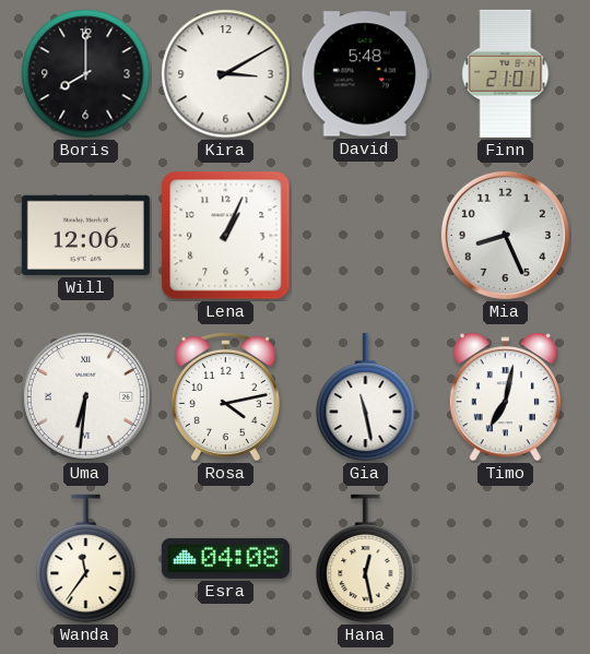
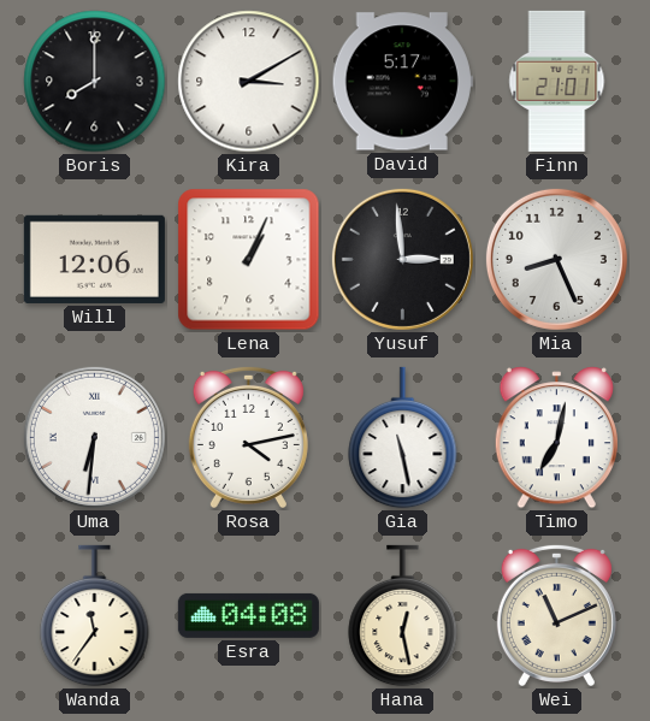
David: 5:48 -> 5:17 (402, 82)
Yusuf: none -> 2:59 (402, 259)
Wei: none -> 11:11 (556, 615)
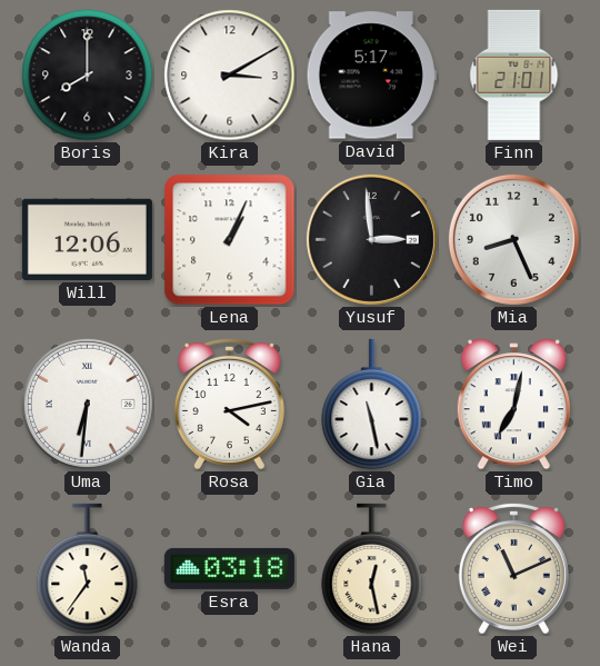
Esra: 04:08 -> 03:18 (229, 568)
